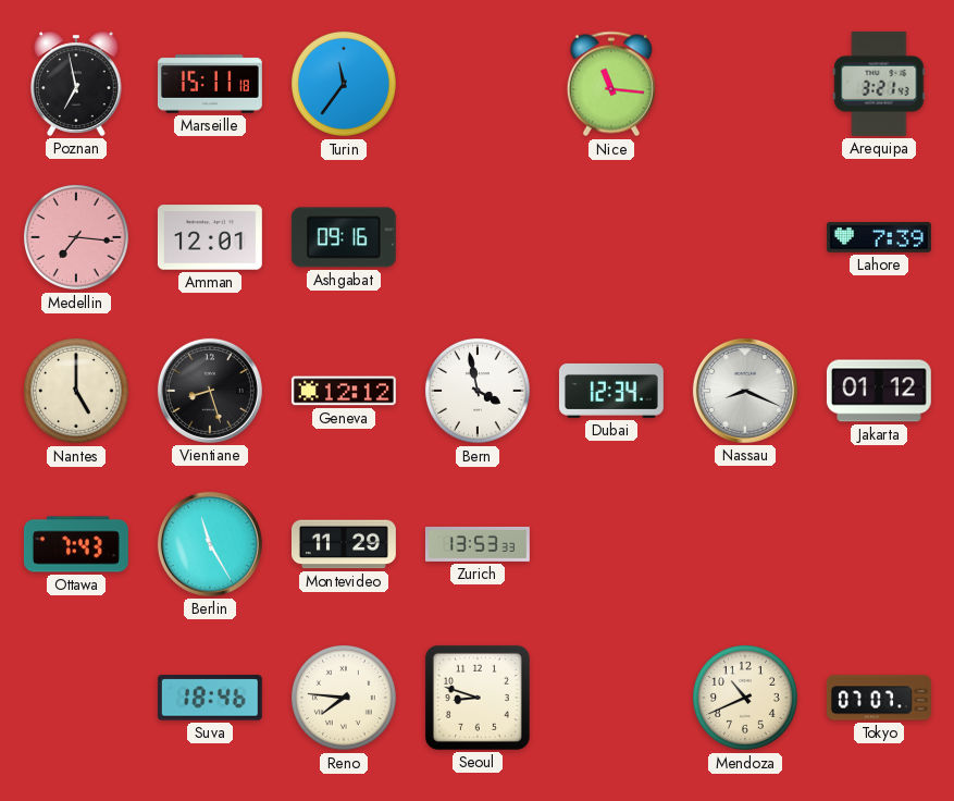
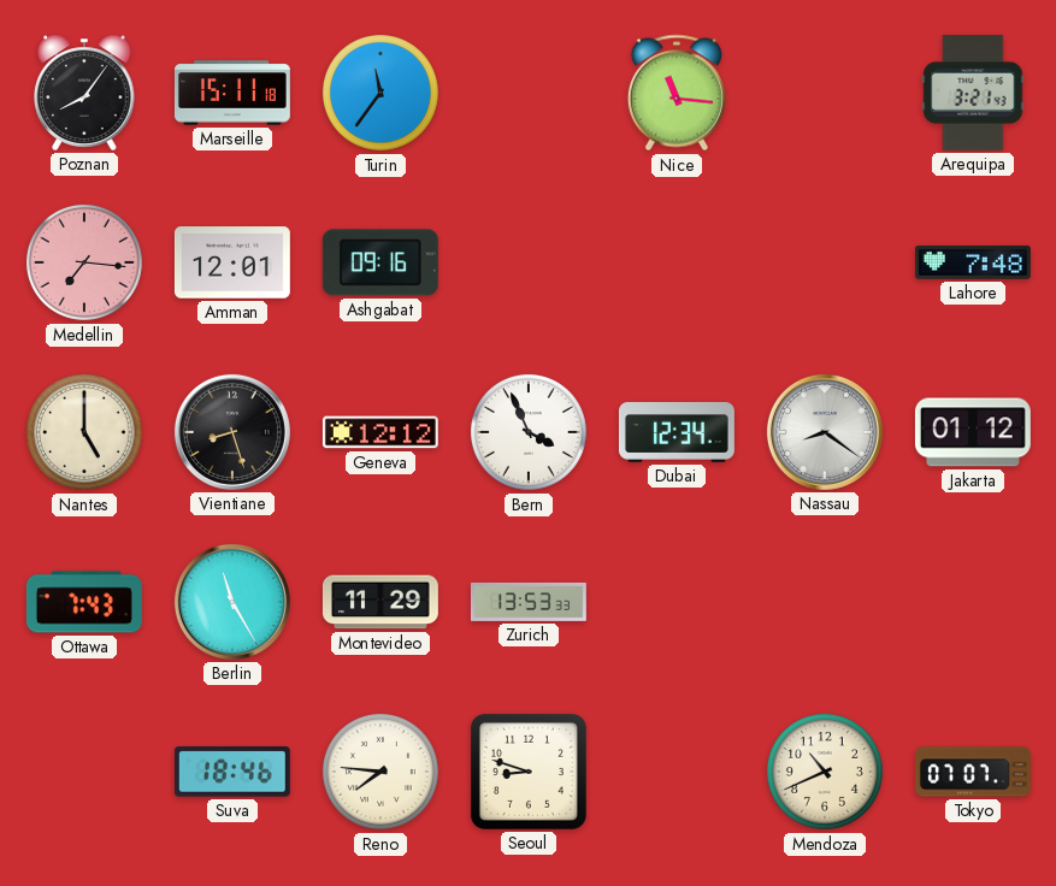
Poznan: 6:58 -> 8:06 (84, 93)
Lahore: 7:39 -> 7:48 (973, 262)
Bern: 3:58 -> 3:56 (529, 432)
Nassau: 8:19 -> 8:21 (825, 432)
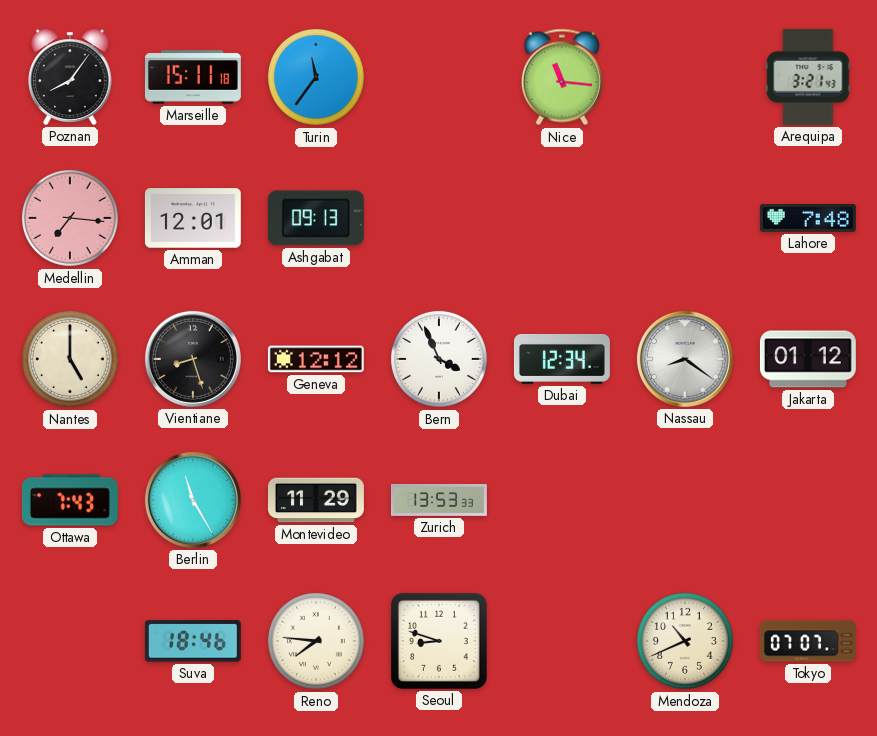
Ashgabat: 09:16 -> 09:13 (316, 218)
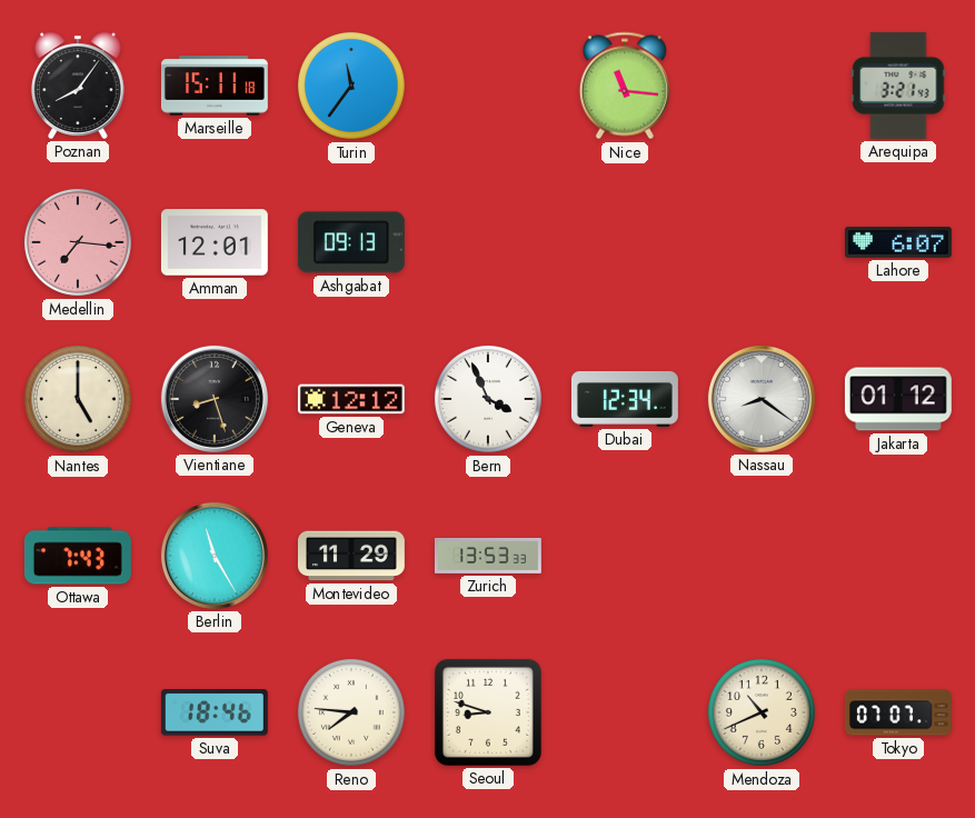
Lahore: 7:48 -> 6:07 (898, 242)
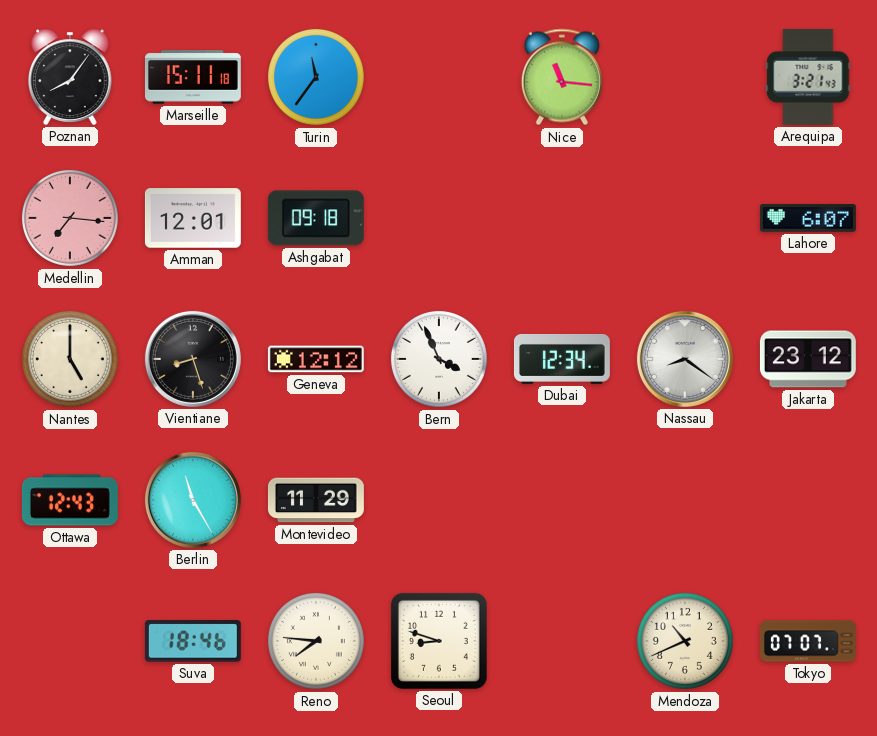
Ashgabat: 09:13 -> 09:18 (316, 218)
Jakarta: 01:12 -> 23:12 (808, 359)
Ottawa: 7:43 -> 12:43 (70, 500)
Zurich: 13:53 -> none (488, 556)
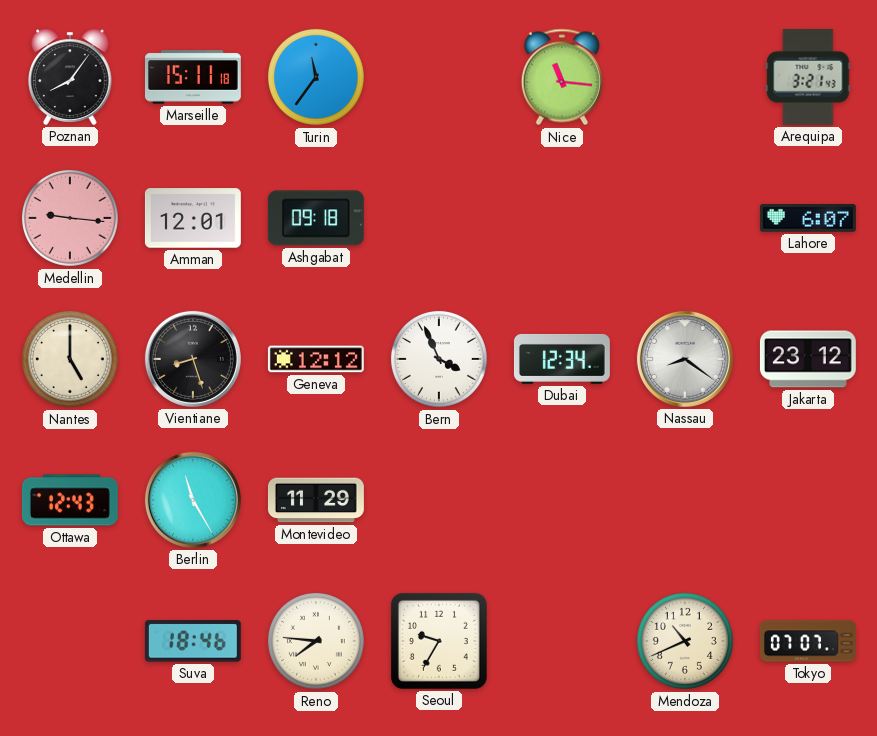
Medellin: 7:16 -> 9:16 (70, 218)
Seoul: 8:48 -> 9:35 (439, 641)
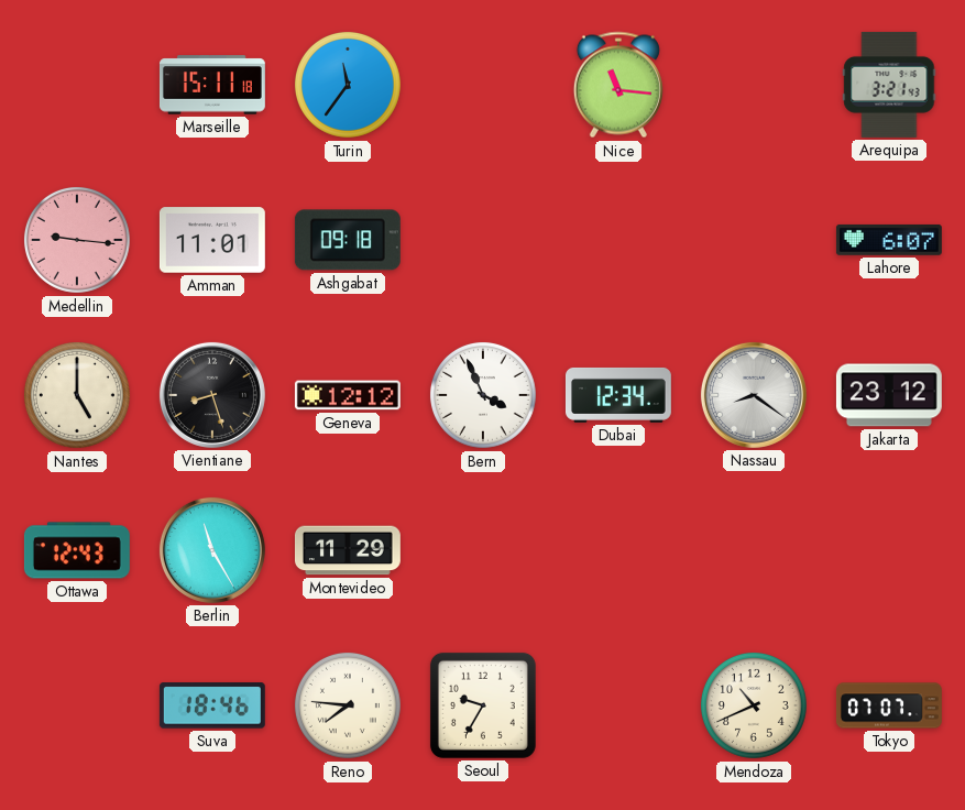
Poznan: 8:06 -> none (70, 77)
Amman: 12:01 -> 11:01 (212, 240)
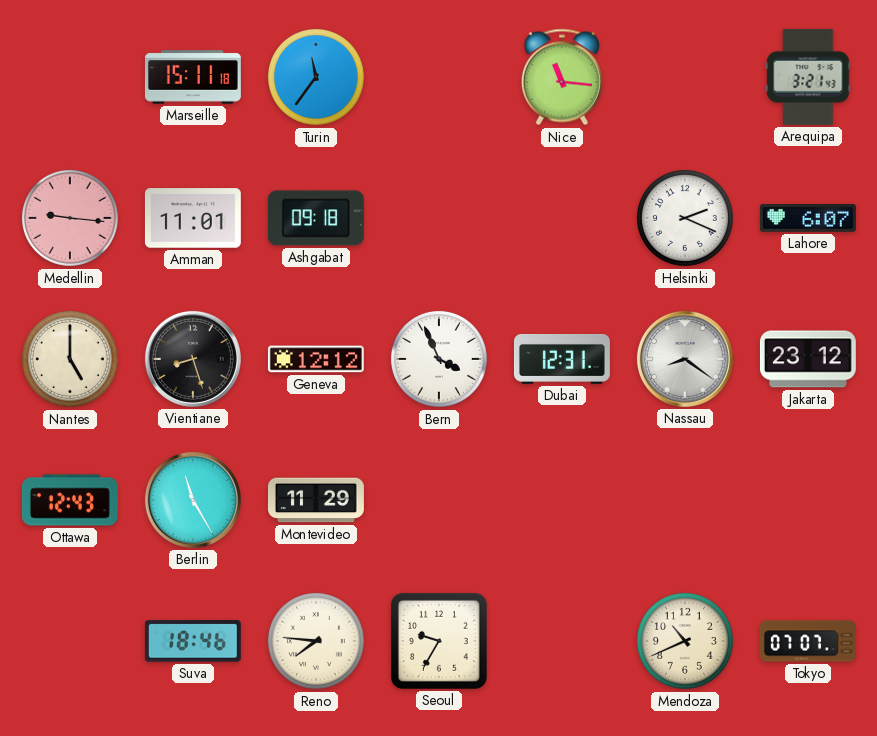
Helsinki: none -> 2:19 (685, 218)
Dubai: 12:34 -> 12:31 (562, 359)
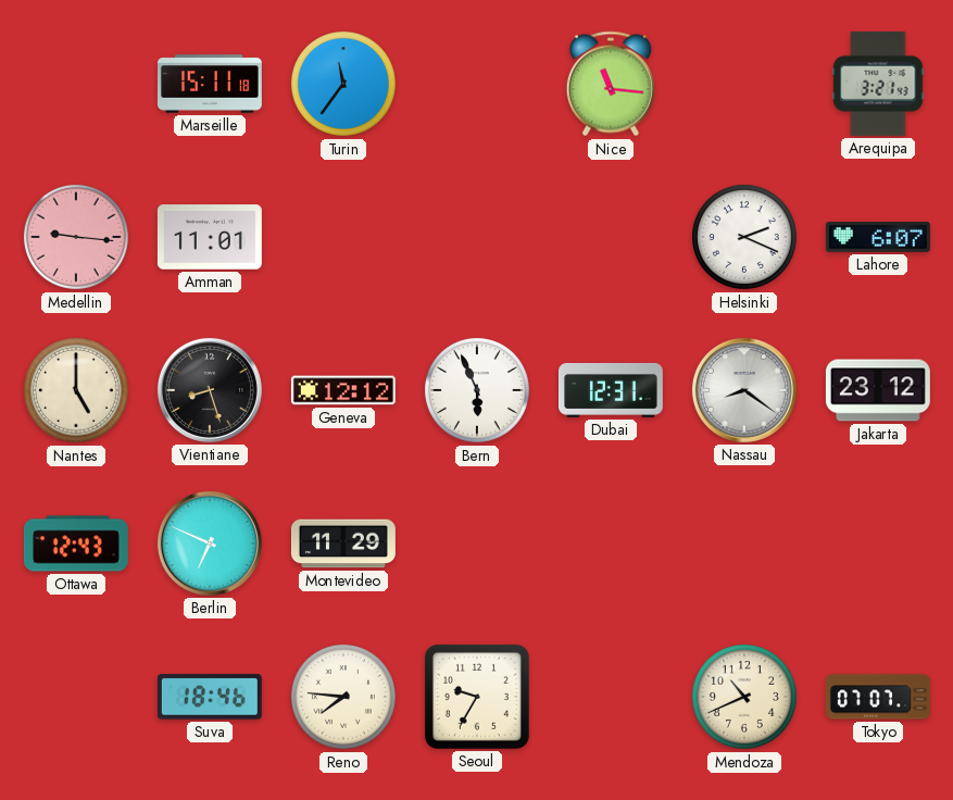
Ashgabat: 09:18 -> none (316, 218)
Bern: 3:56 -> 5:56 (477, 390)
Berlin: 11:25 -> 6:49 (210, 543)
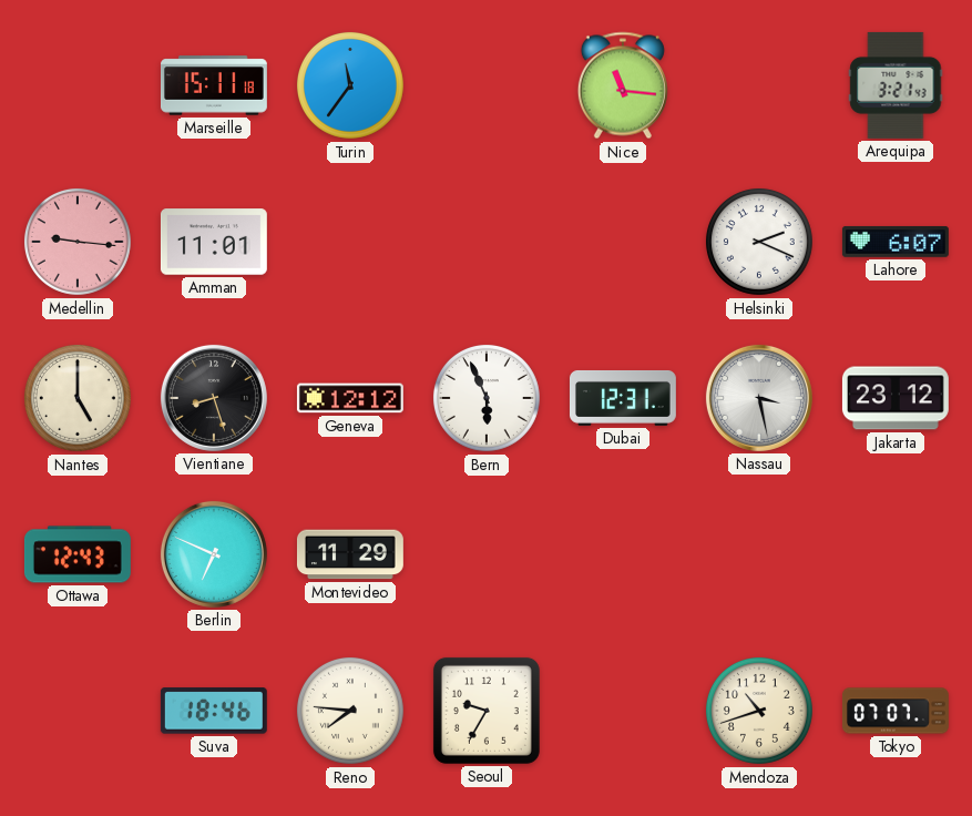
Nassau: 8:21 -> 3:28 (759, 398)
Mendoza: 10:41 -> 10:42 (759, 711)
